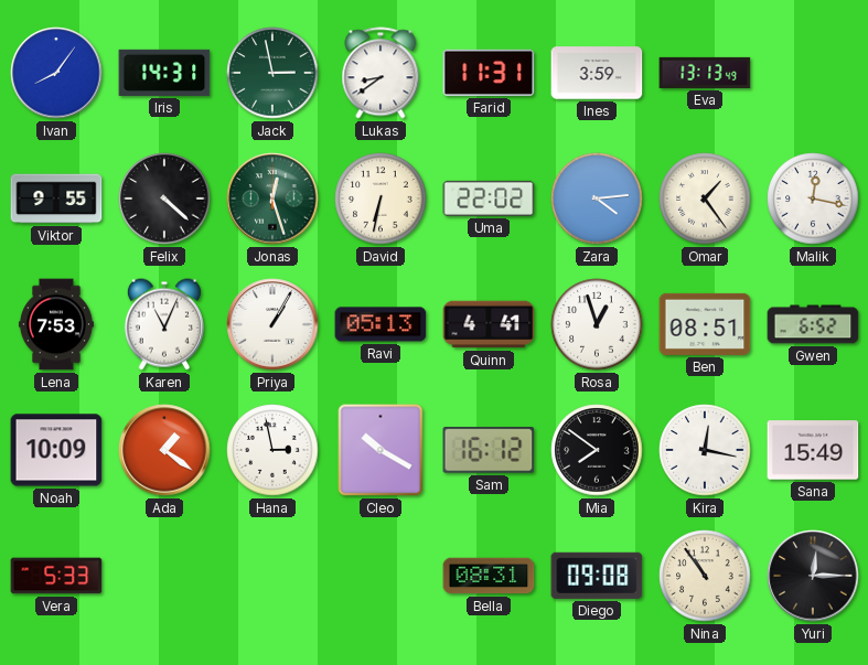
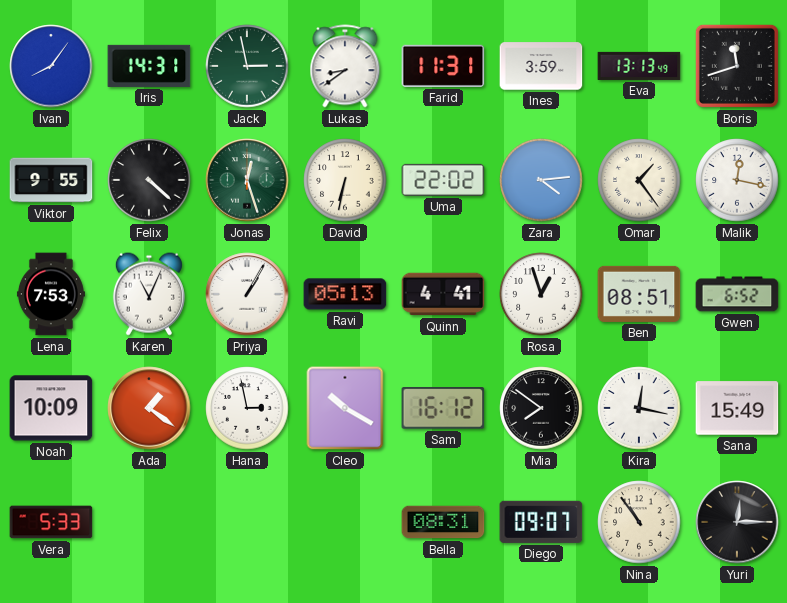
Boris: none -> 11:42 (737, 66)
Diego: 09:08 -> 09:07 (541, 522)
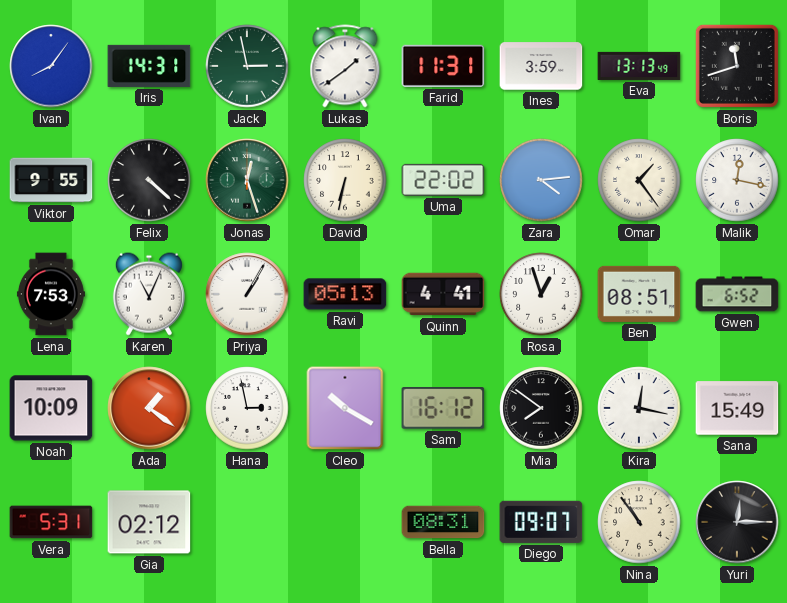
Lukas: 8:39 -> 1:39 (345, 66)
Vera: 5:33 -> 5:31 (51, 522)
Gia: none -> 02:12 (149, 522)
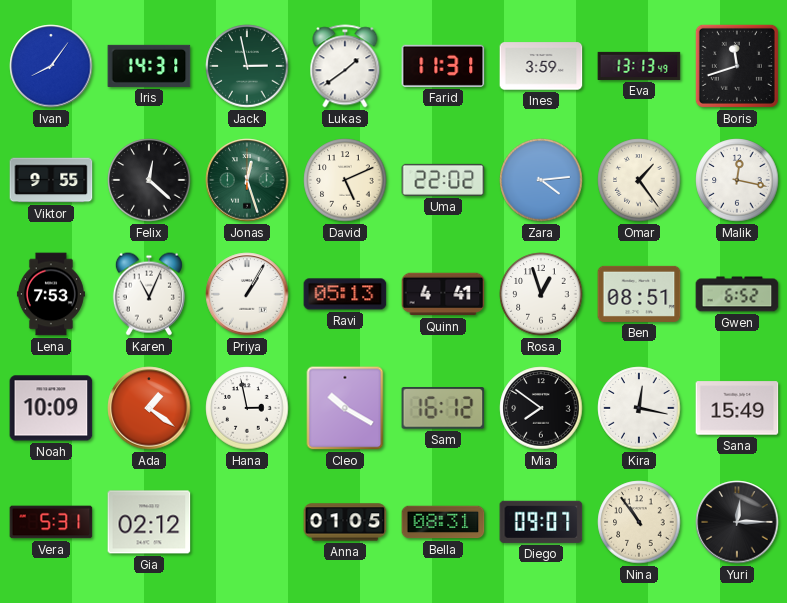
Felix: 4:22 -> 12:22 (149, 180)
David: 6:32 -> 5:11 (345, 180)
Anna: none -> 01:05 (345, 522)
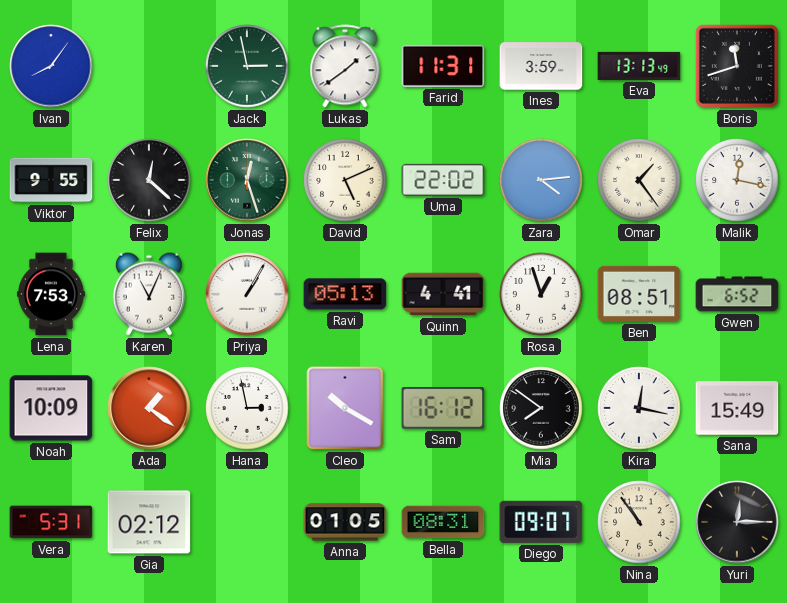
Iris: 14:31 -> none (149, 66)
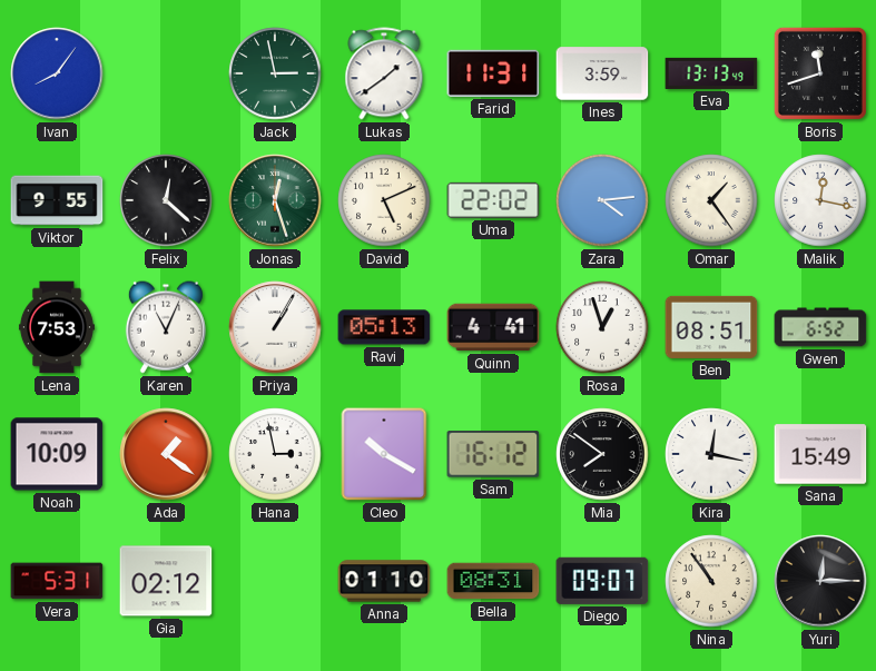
Anna: 01:05 -> 01:10 (384, 581)
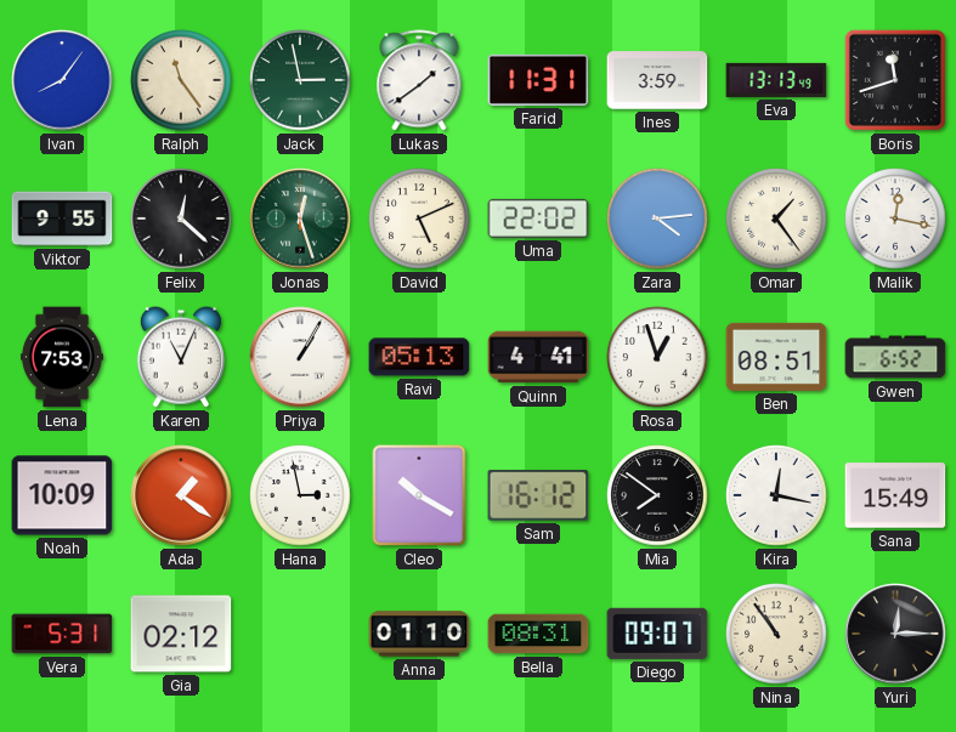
Ralph: none -> 11:24 (181, 80)
